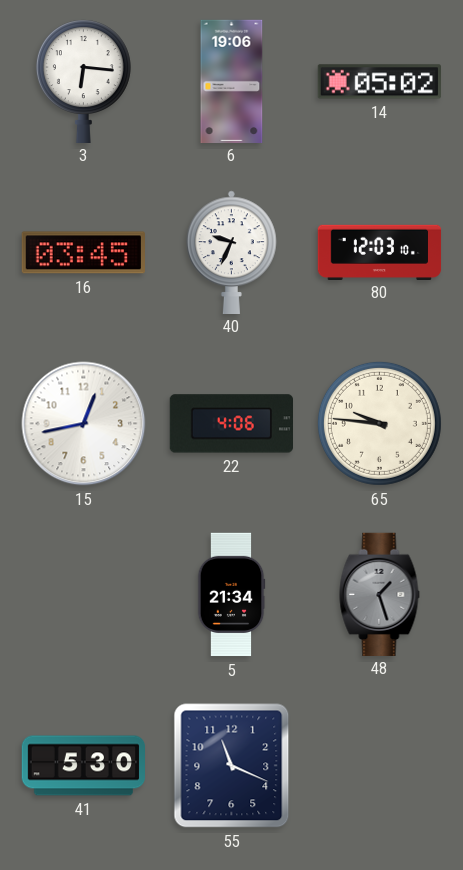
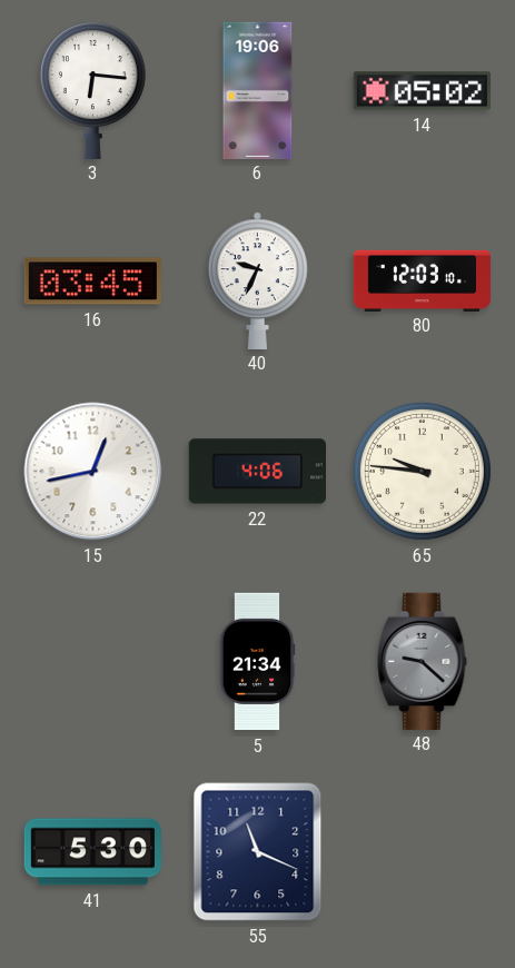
48: 1:27 -> 9:22 (423, 661)
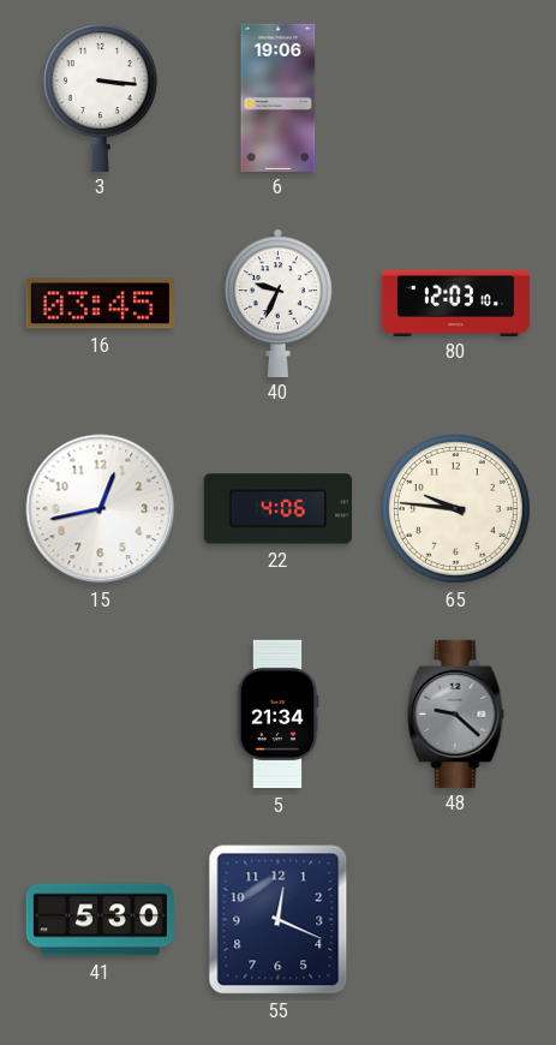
3: 6:16 -> 3:16 (100, 97)
14: 05:02 -> none (422, 91)
55: 11:19 -> 12:19 (279, 920)
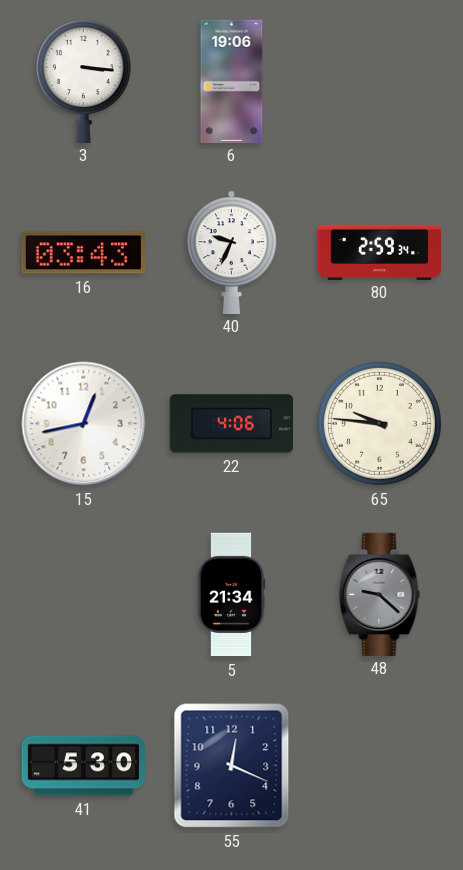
16: 03:45 -> 03:43 (83, 253)
80: 12:03 -> 2:59 (380, 252)
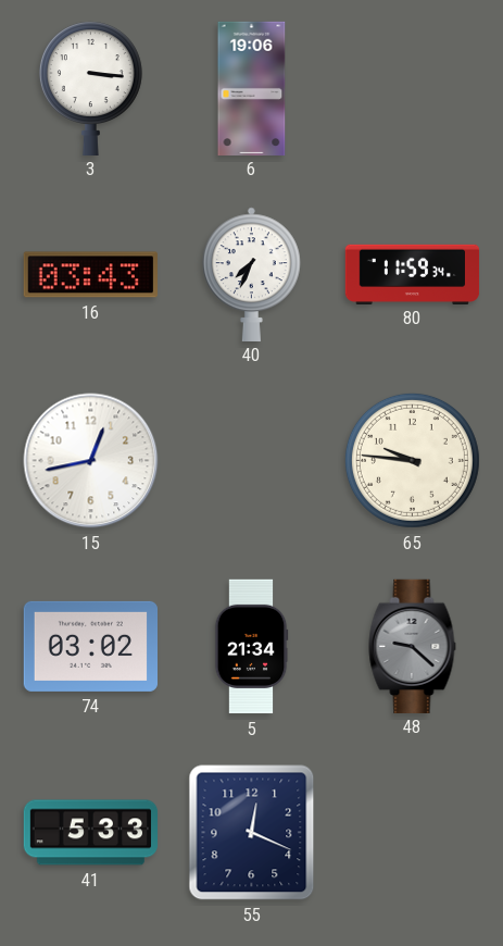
40: 9:34 -> 7:34 (252, 274)
80: 2:59 -> 11:59 (413, 274)
22: 4:06 -> none (231, 424)
74: none -> 03:02 (90, 646)
41: 5:30 -> 5:33 (91, 833)
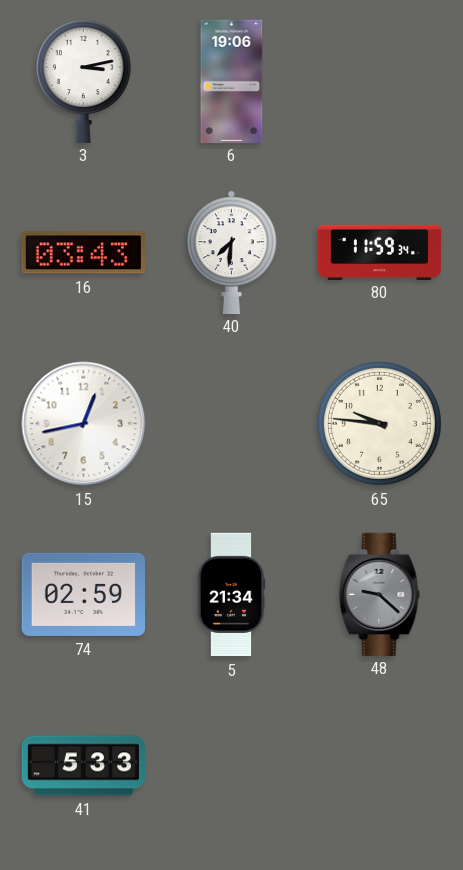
3: 3:16 -> 3:13 (83, 81)
40: 7:34 -> 7:31 (232, 252)
74: 03:02 -> 02:59 (83, 594)
55: 12:19 -> none (252, 833)
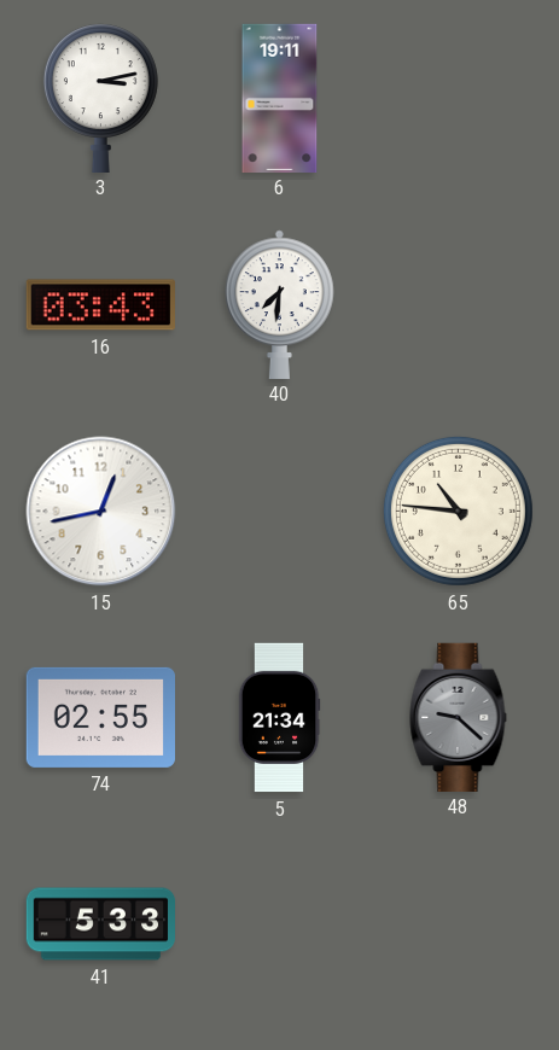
6: 19:06 -> 19:11 (280, 98)
80: 11:59 -> none (380, 252)
65: 9:46 -> 10:46 (458, 511)
74: 02:59 -> 02:55 (100, 717)
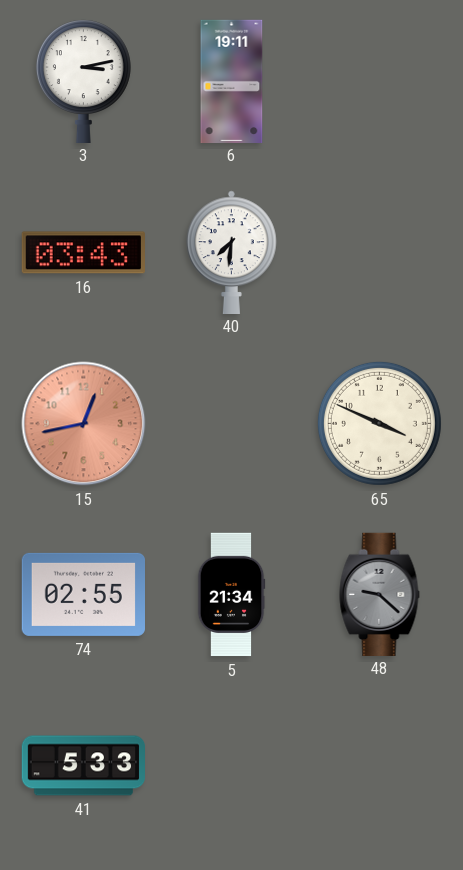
15 dial: white -> salmon (84, 424)
65: 10:46 -> 3:49 (379, 423)
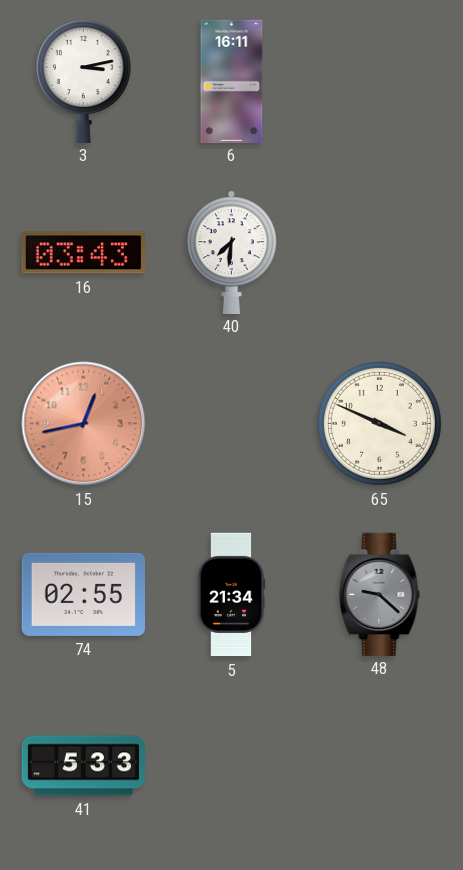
6: 19:11 -> 16:11 (232, 81)
